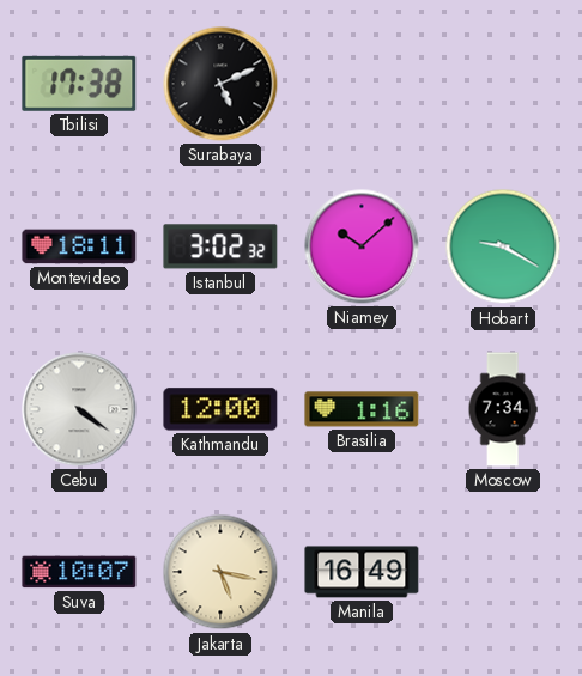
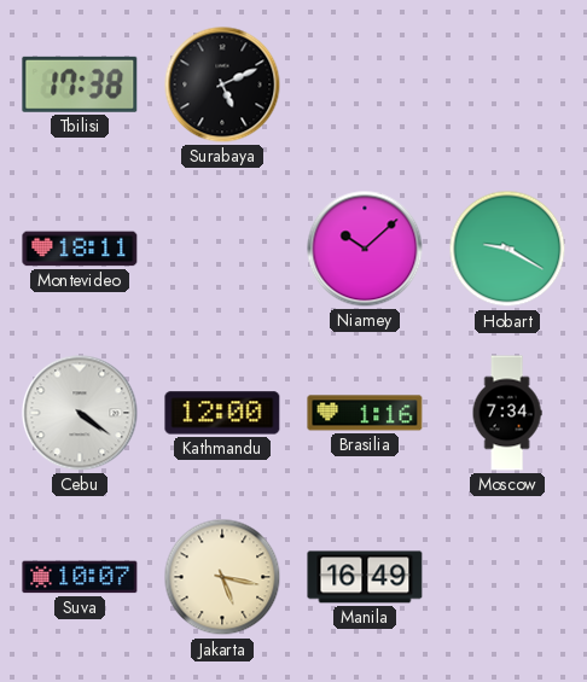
Istanbul: 3:02 -> none (220, 246)
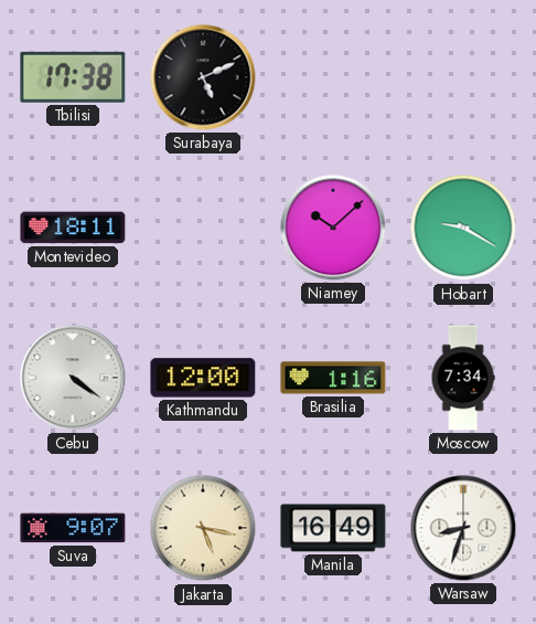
Suva: 10:07 -> 9:07 (73, 528)
Warsaw: none -> 8:33 (463, 528)
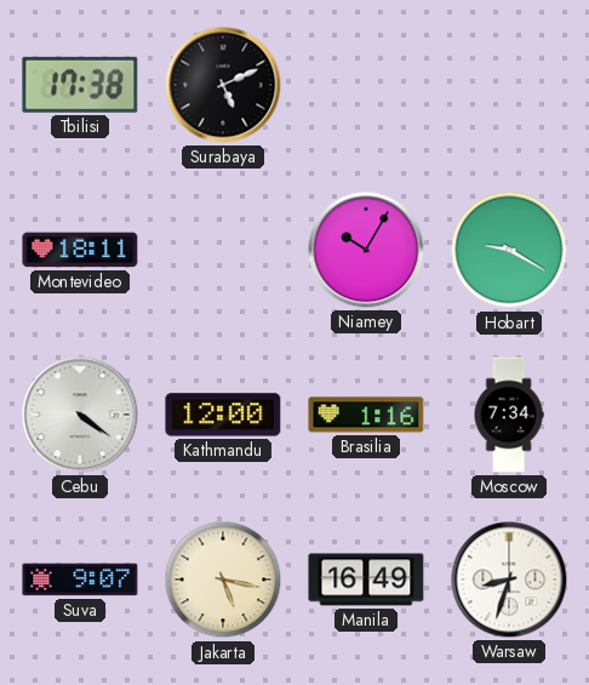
Niamey: 10:08 -> 10:05 (366, 250)
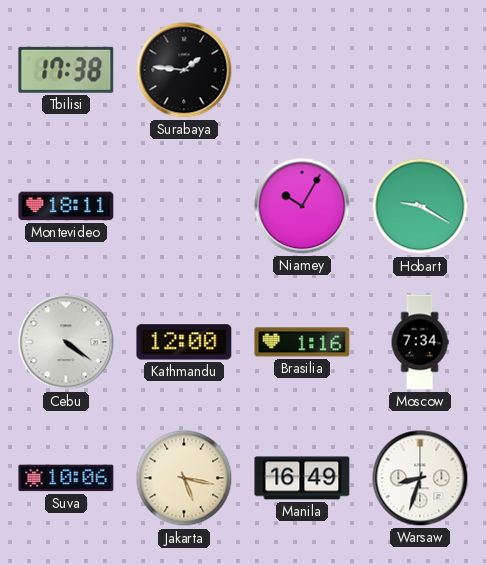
Surabaya: 5:11 -> 1:46 (184, 70)
Suva: 9:07 -> 10:06 (66, 478)
